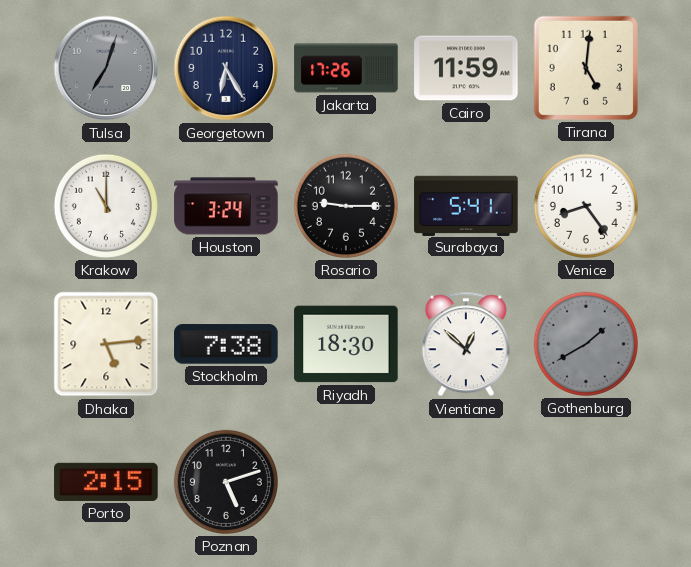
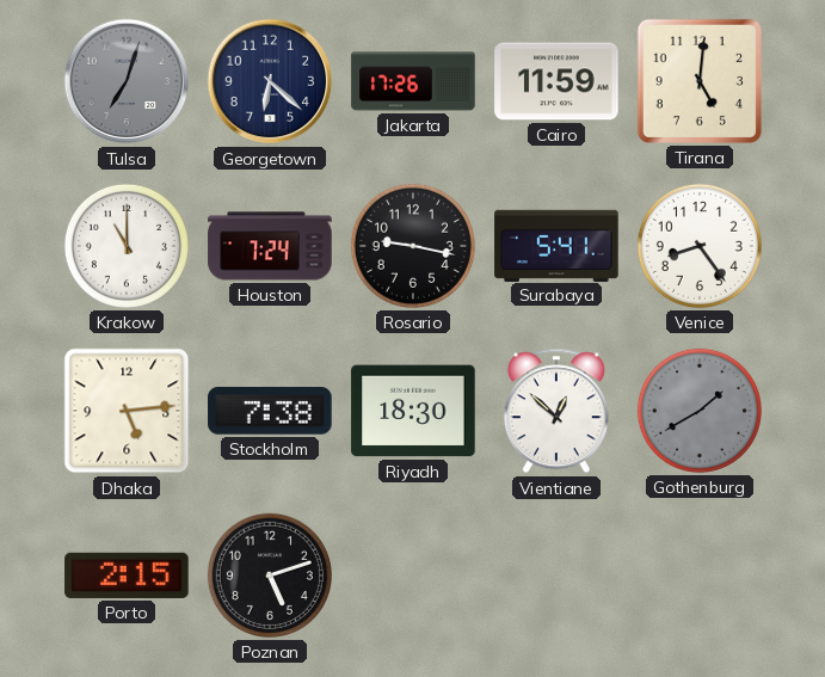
Georgetown: 6:25 -> 6:22 (270, 81)
Houston: 3:24 -> 7:24 (270, 246)
Rosario: 9:15 -> 9:17 (413, 246)
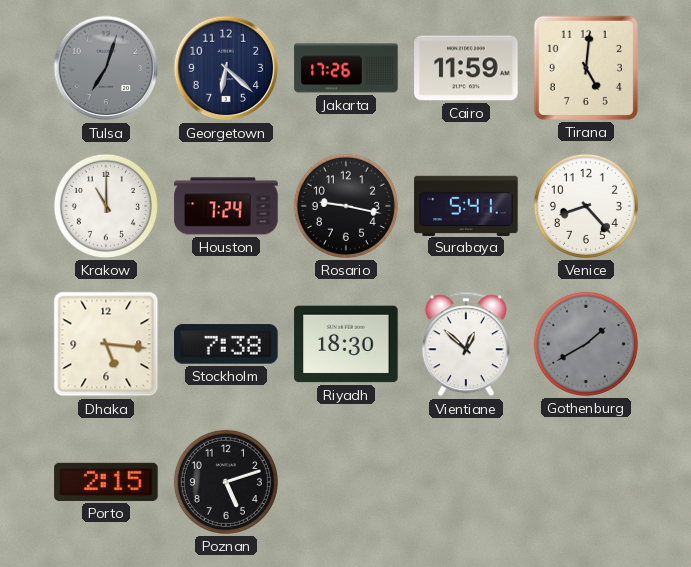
Venice: 8:24 -> 8:23 (586, 206)
Dhaka: 5:14 -> 5:16 (106, 344)
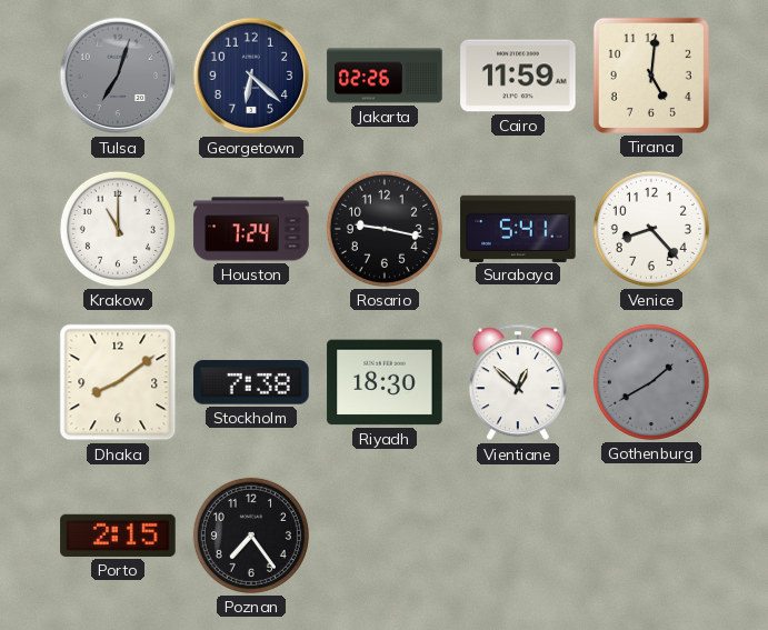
Jakarta: 17:26 -> 02:26 (385, 76)
Dhaka: 5:16 -> 8:09 (118, 382)
Poznan: 5:12 -> 7:24 (251, 536)
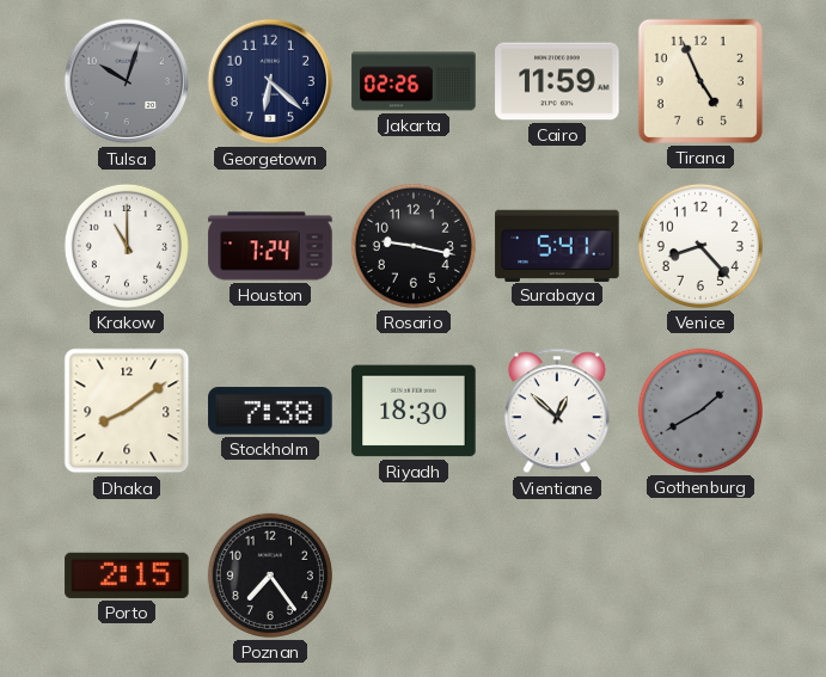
Tulsa: 7:03 -> 10:03 (127, 81)
Tirana: 5:01 -> 4:56 (700, 81)
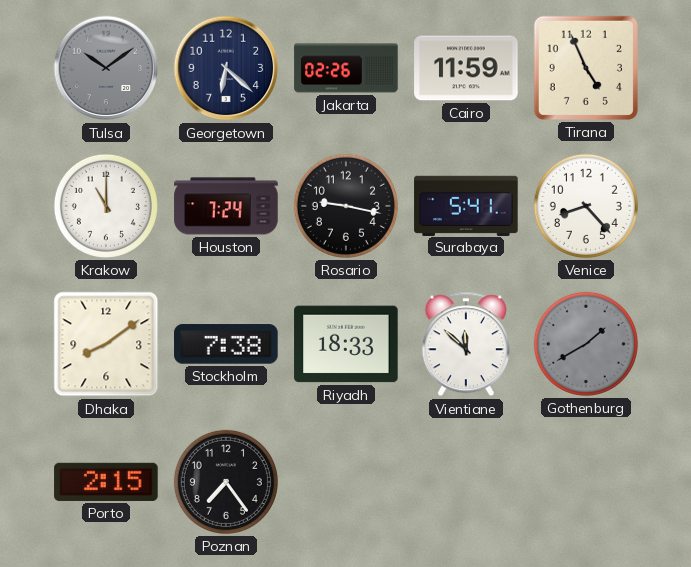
Tulsa: 10:03 -> 10:09 (106, 68)
Riyadh: 18:30 -> 18:33 (346, 344)
Vientiane: 12:52 -> 11:52 (466, 344)
